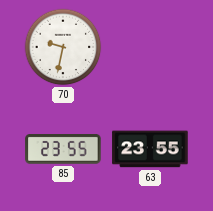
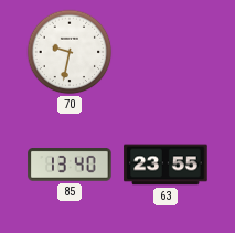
85: 23:55 -> 13:40 (70, 166)
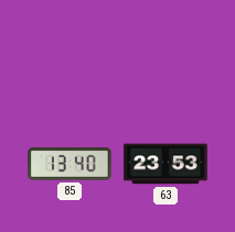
70: 9:32 -> none (70, 52)
63: 23:55 -> 23:53 (165, 164)
